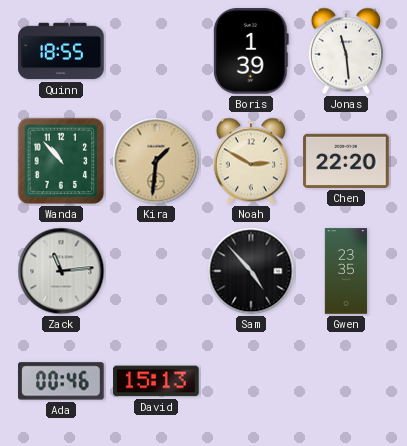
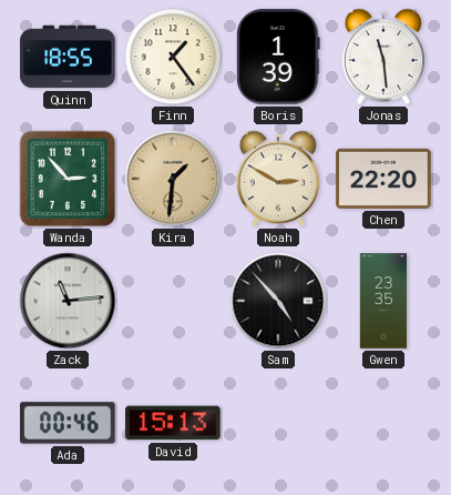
Finn: none -> 1:24 (173, 57)
Wanda: 10:53 -> 2:53 (68, 179)
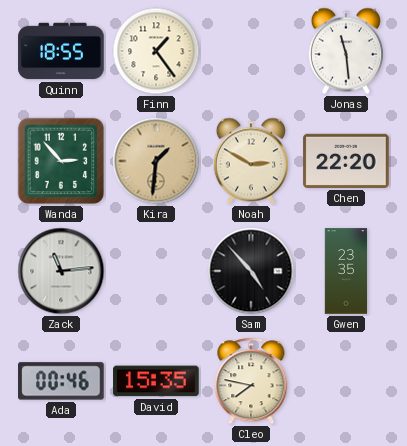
Boris: 1:39 -> none (278, 57)
David: 15:13 -> 15:35 (156, 381)
Cleo: none -> 7:47 (251, 381)
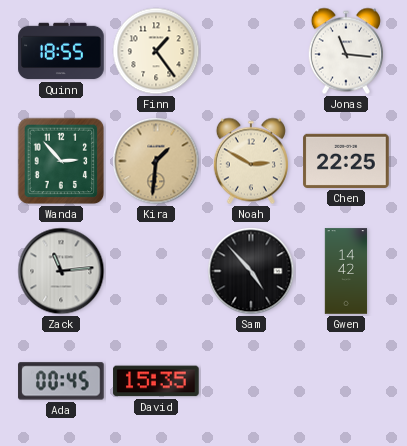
Jonas: 11:29 -> 11:16 (346, 51)
Chen: 22:20 -> 22:25 (346, 161)
Gwen: 23:35 -> 14:42 (346, 271)
Ada: 00:46 -> 00:45 (61, 381)
Cleo: 7:47 -> none (251, 381)
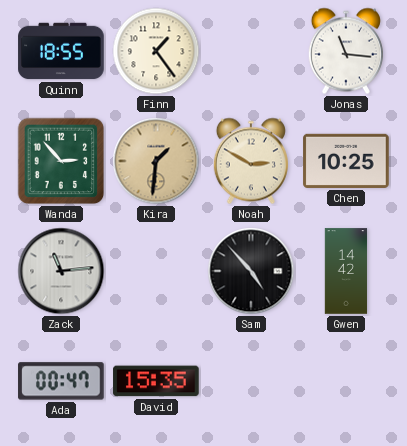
Chen: 22:25 -> 10:25 (346, 161)
Ada: 00:45 -> 00:47 (61, 381)
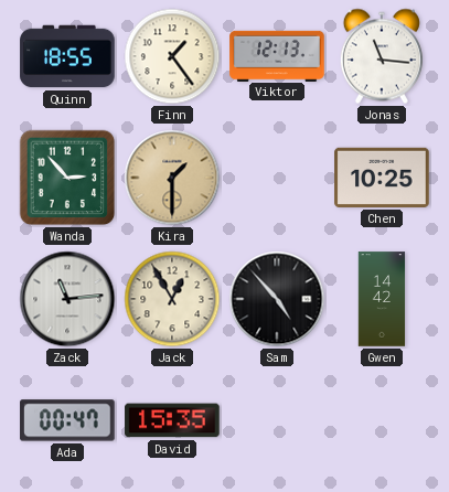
Viktor: none -> 12:13 (277, 55)
Kira: 1:31 -> 1:30 (172, 178)
Noah: 2:50 -> none (251, 161)
Jack: none -> 12:55 (172, 299)
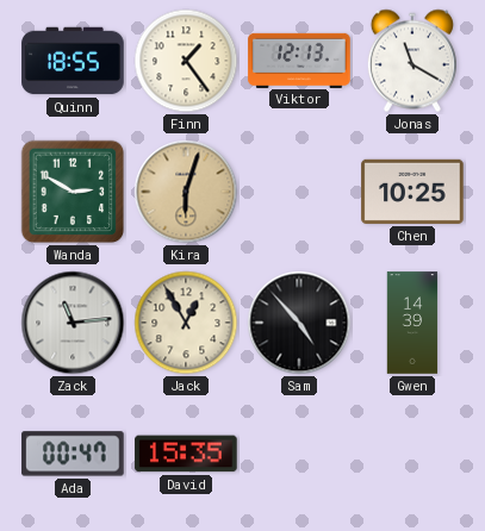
Jonas: 11:16 -> 11:20 (412, 61)
Wanda: 2:53 -> 2:50 (73, 192)
Kira: 1:30 -> 6:03 (186, 192)
Gwen: 14:42 -> 14:39 (412, 323)
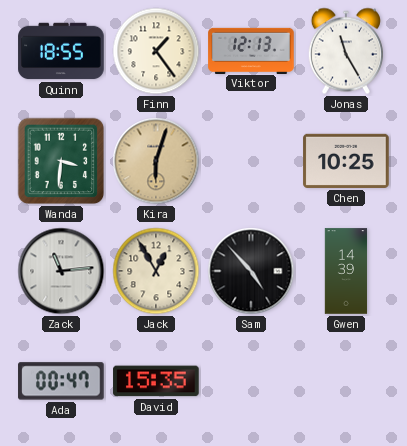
Jonas: 11:20 -> 11:25 (346, 51)
Wanda: 2:50 -> 3:31 (61, 161)
